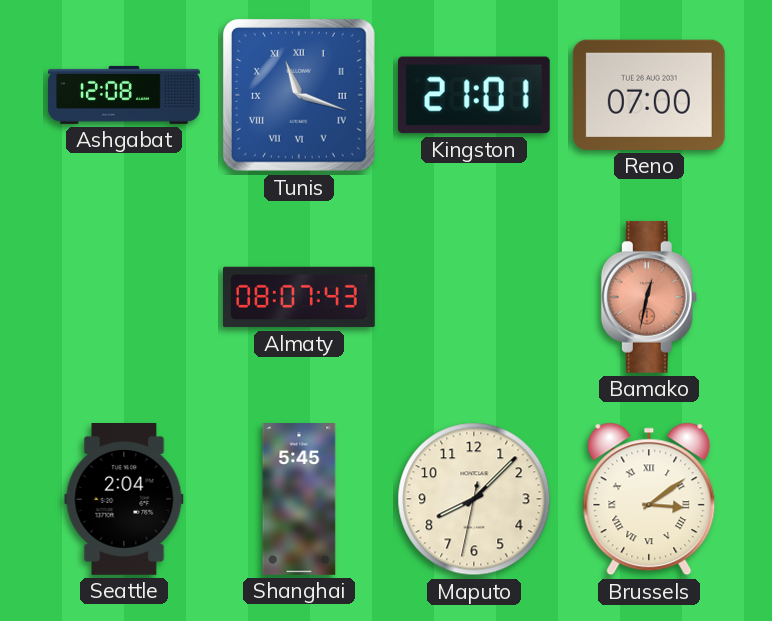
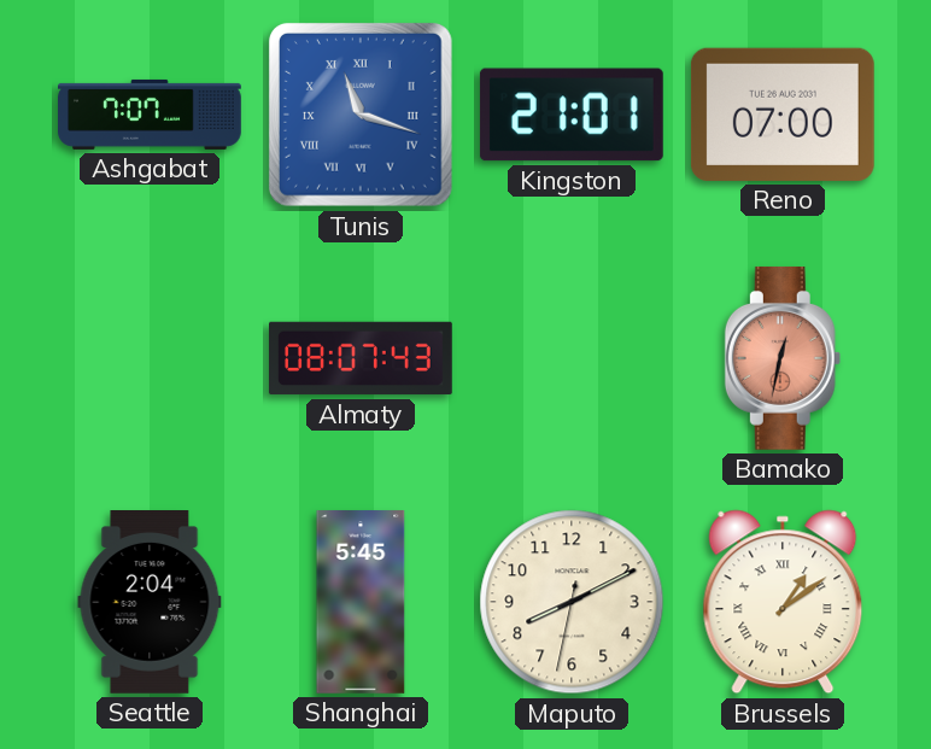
Ashgabat: 12:08 -> 7:07 (150, 115)
Maputo: 8:07 -> 8:10 (572, 602)
Brussels: 3:09 -> 1:09 (783, 602)
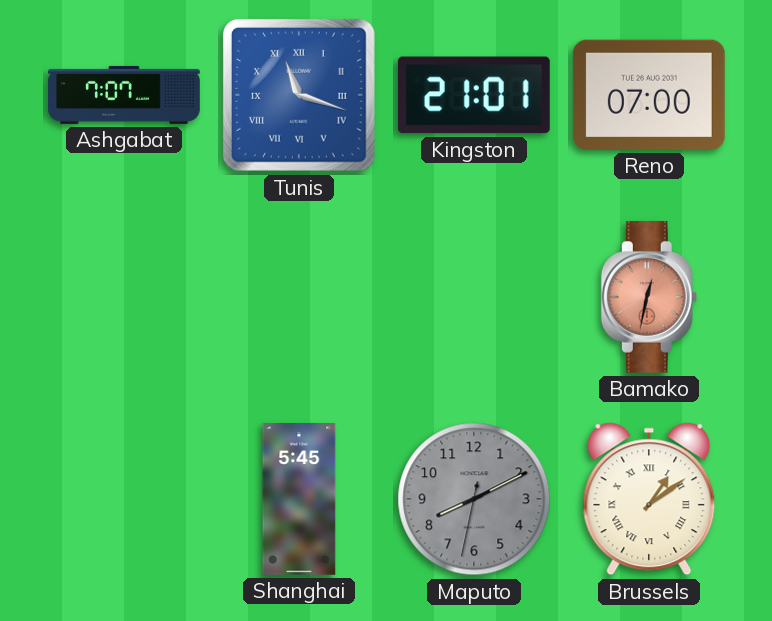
Almaty: 08:07 -> none (362, 358)
Seattle: 2:04 -> none (150, 603)
Maputo dial: cream -> grey (474, 499)
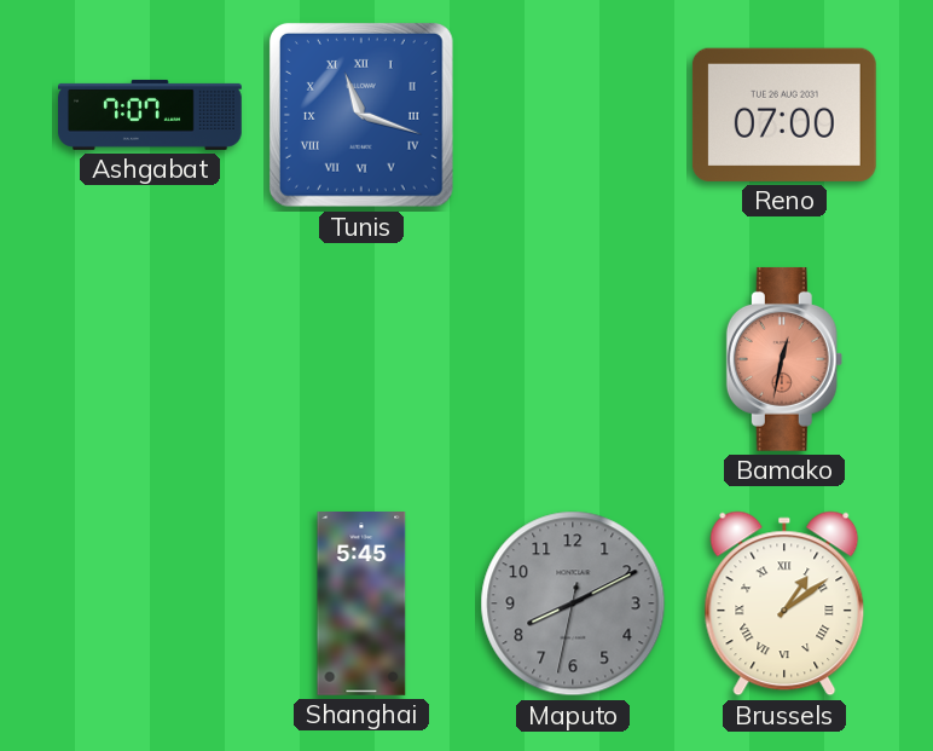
Kingston: 21:01 -> none (474, 95)
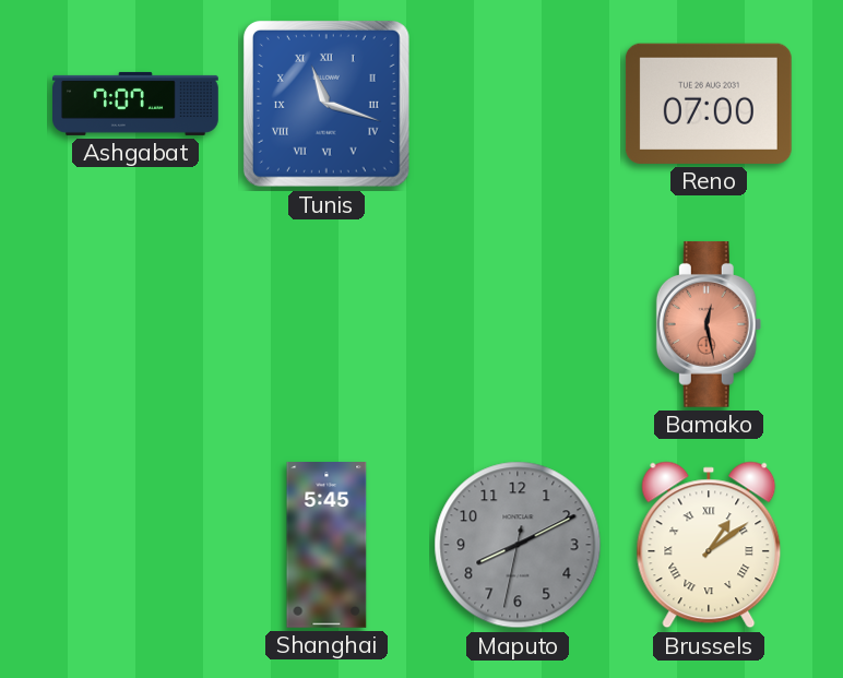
Bamako: 12:32 -> 12:28 (709, 324)
